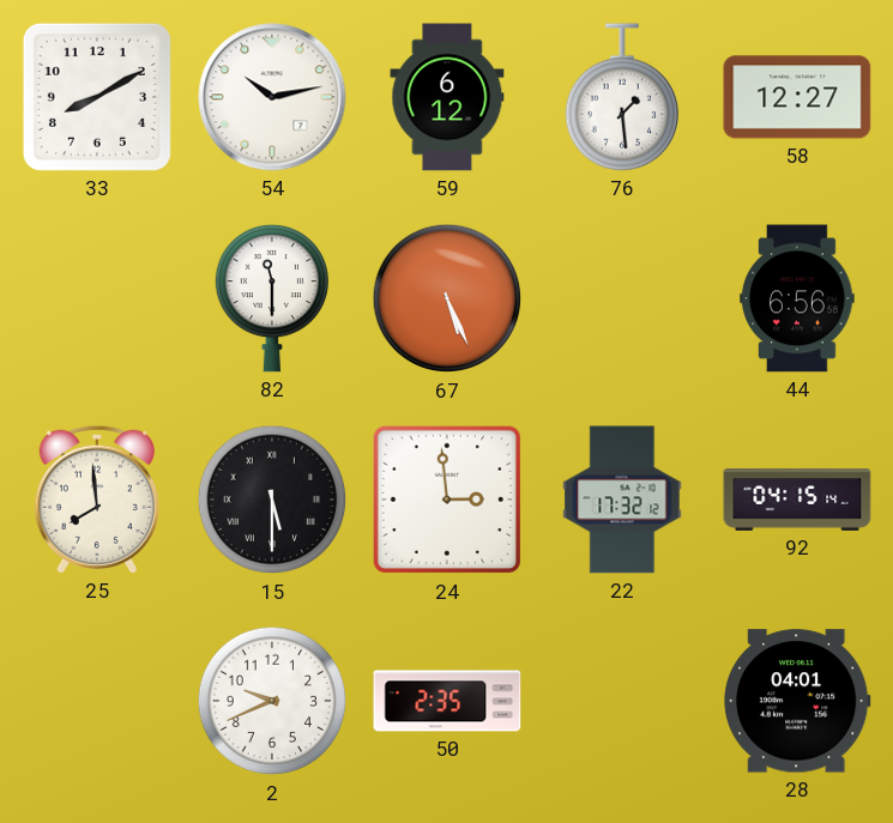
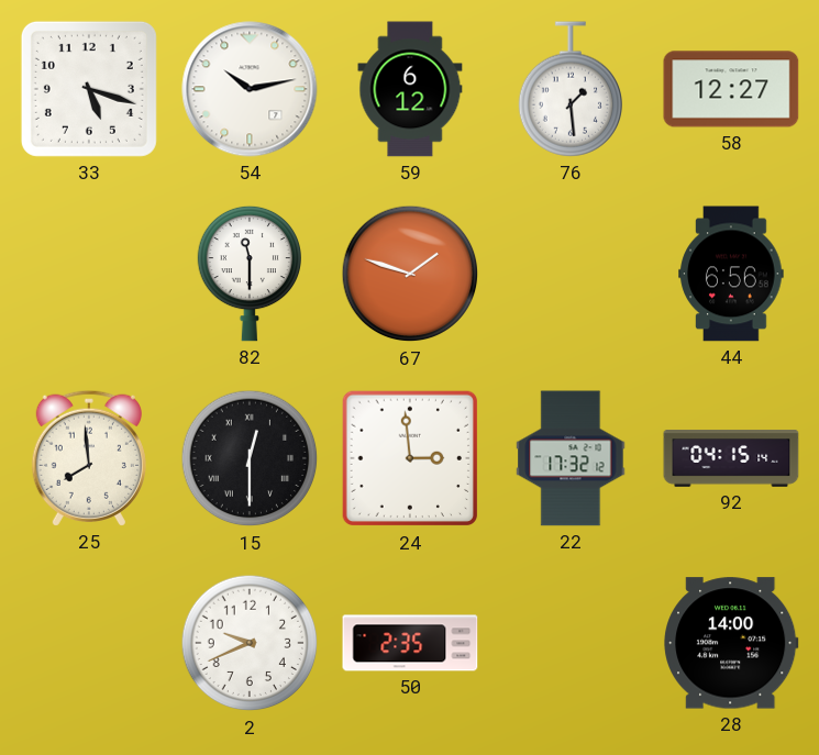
33: 8:10 -> 5:18 (89, 89)
67: 5:26 -> 1:48 (410, 274)
15: 5:30 -> 12:30 (250, 458)
28: 04:01 -> 14:00 (731, 643)
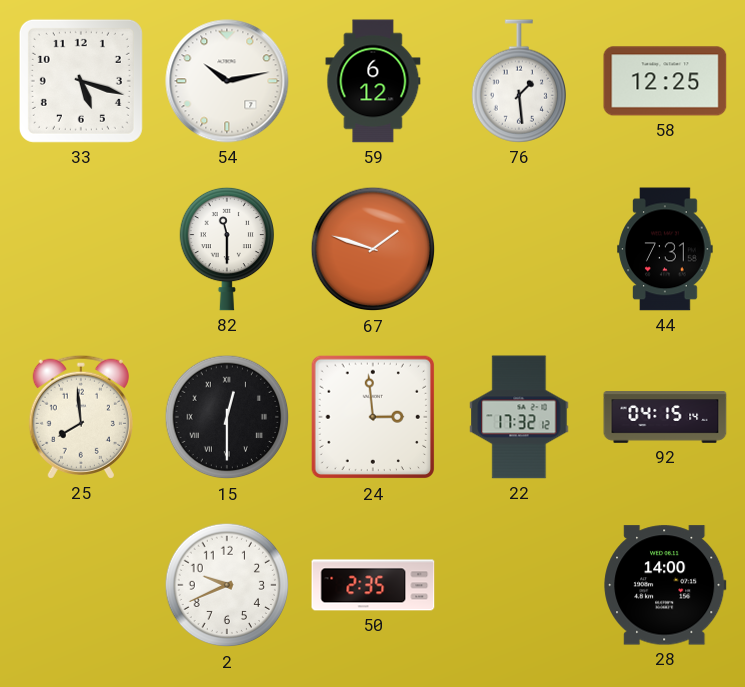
58: 12:27 -> 12:25 (665, 81)
44: 6:56 -> 7:31 (665, 249)
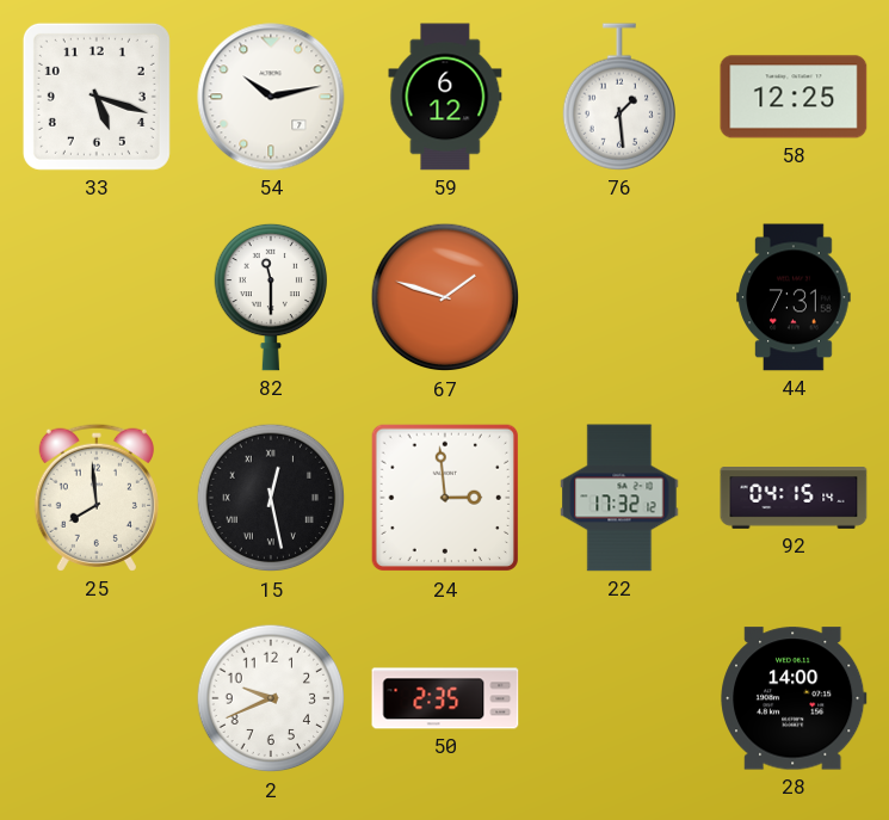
15: 12:30 -> 12:28 (271, 498)
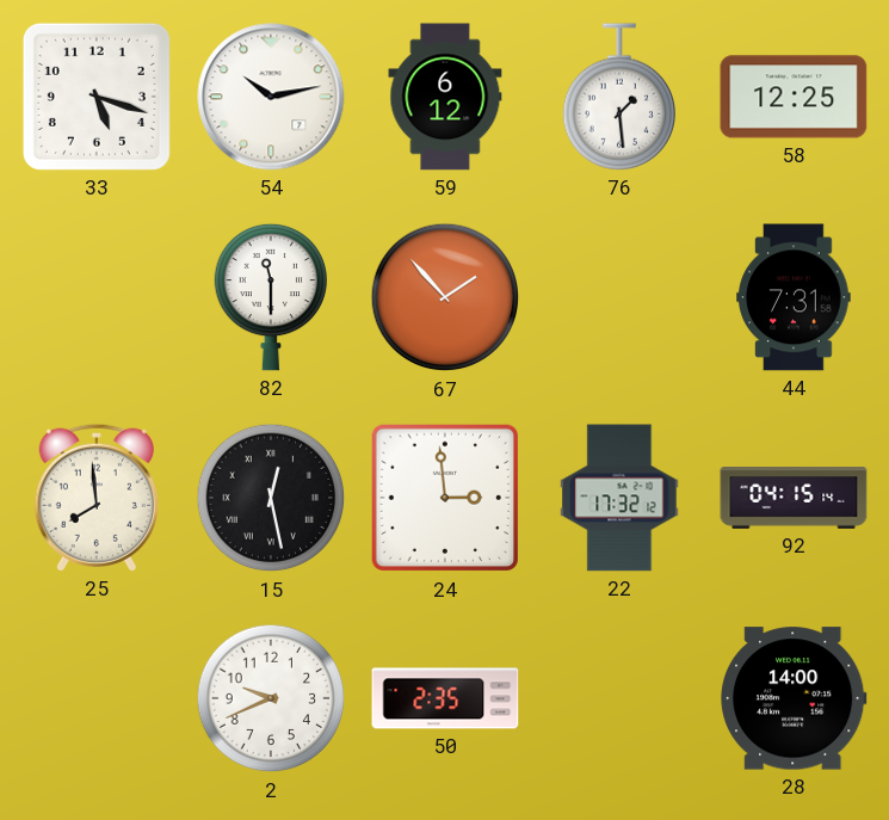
67: 1:48 -> 1:53 (445, 297)
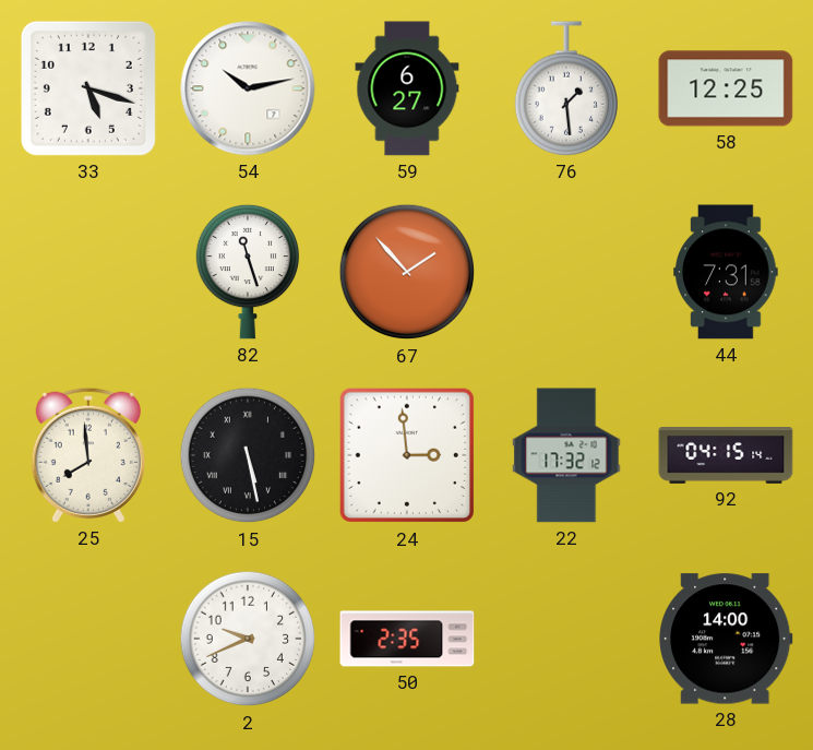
59: 6:12 -> 6:27 (407, 88)
82: 11:30 -> 11:27 (247, 272)
15: 12:28 -> 5:28 (248, 455)
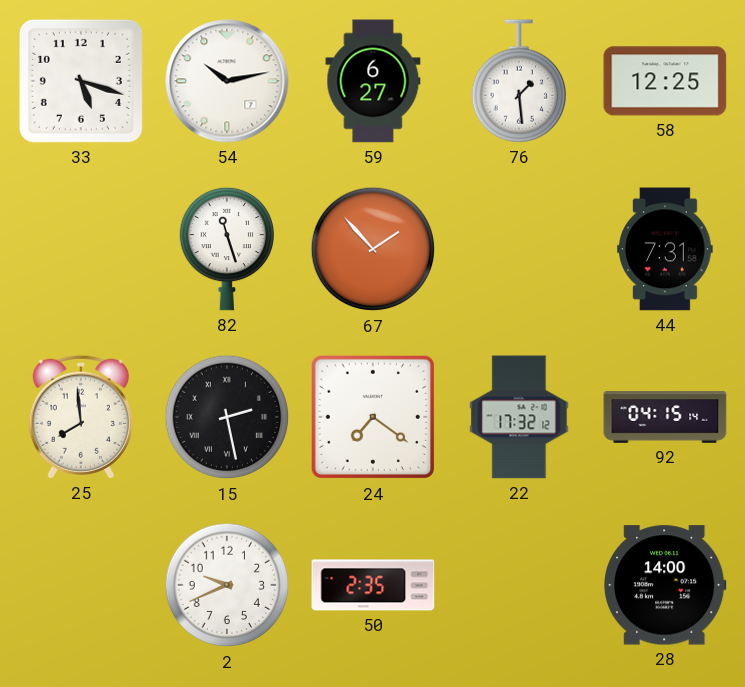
15: 5:28 -> 2:28 (227, 417)
24: 2:59 -> 7:21 (373, 417)
